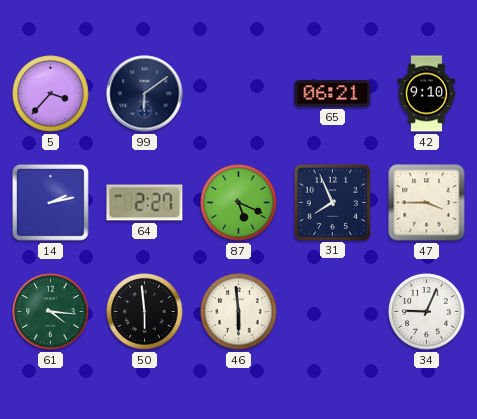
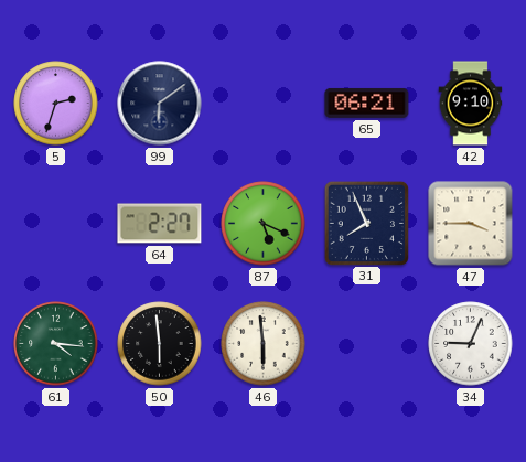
5: 3:37 -> 2:33 (56, 104)
14: 2:13 -> none (50, 202)
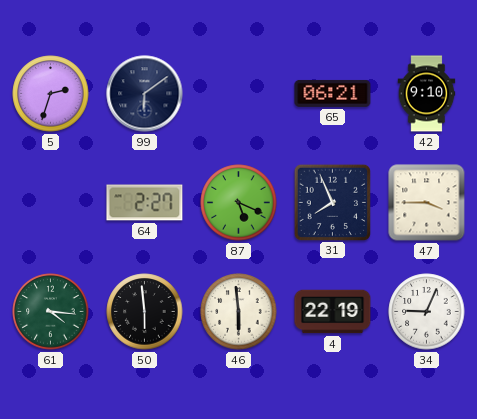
4: none -> 22:19 (333, 312)
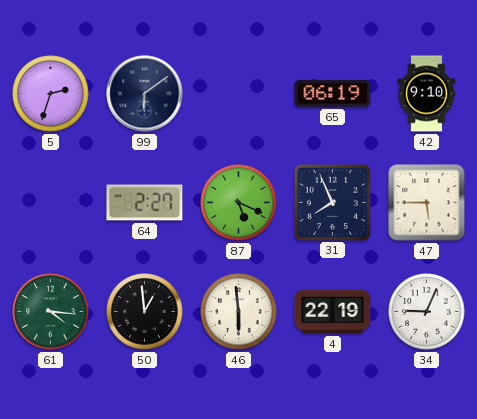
65: 06:21 -> 06:19 (333, 93)
47: 3:45 -> 5:45 (427, 203)
50: 5:59 -> 12:59 (145, 312)
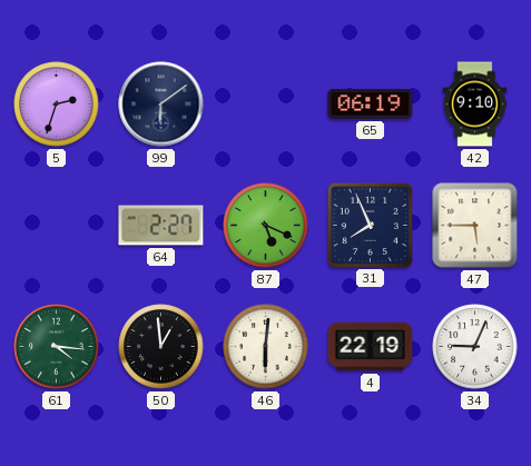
46: 5:59 -> 6:01 (266, 347)
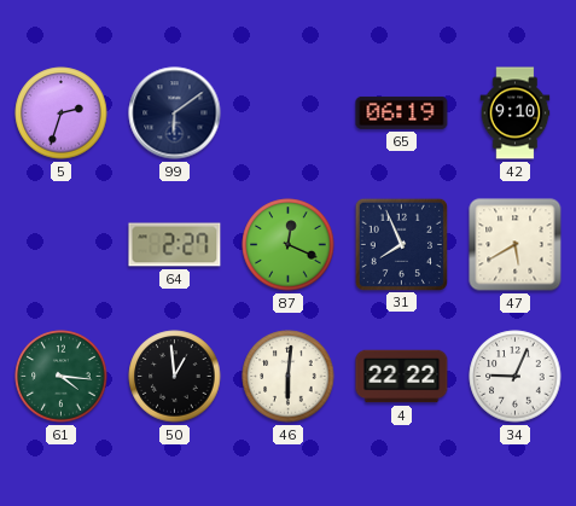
87: 5:19 -> 12:19 (289, 245)
47: 5:45 -> 5:40 (516, 245)
4: 22:19 -> 22:22 (402, 377)
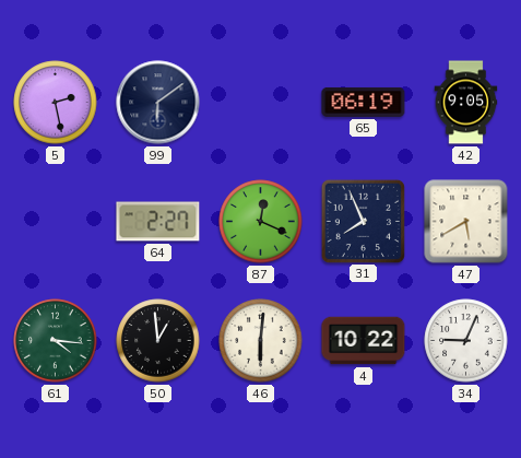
5: 2:33 -> 2:28 (56, 103)
42: 9:10 -> 9:05 (466, 103)
4: 22:22 -> 10:22 (364, 341)
